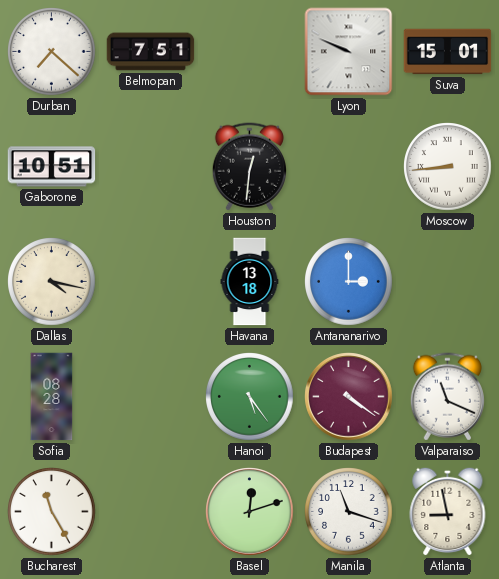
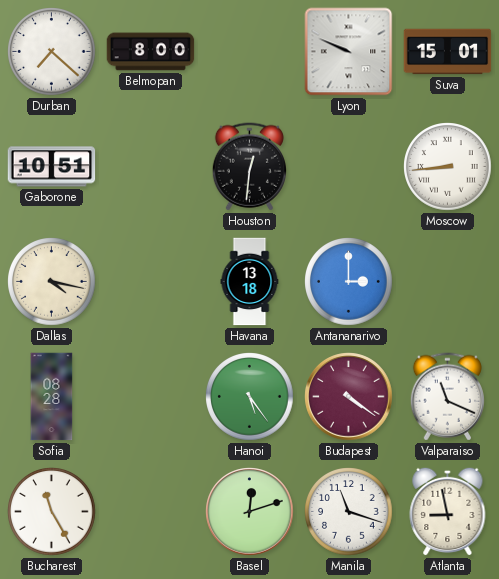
Belmopan: 7:51 -> 8:00 (151, 52)
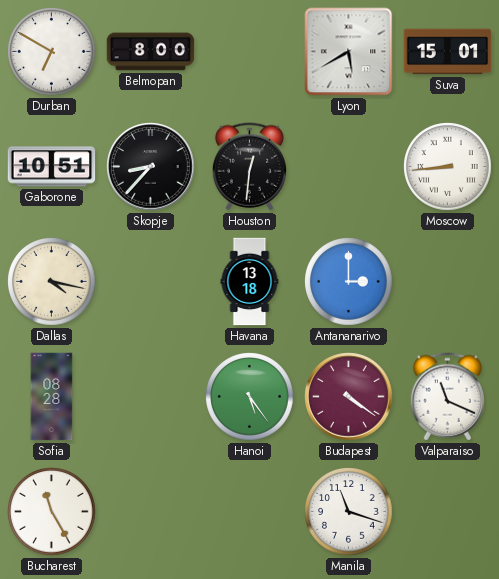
Durban: 7:22 -> 6:50 (52, 52)
Lyon: 9:49 -> 5:40 (349, 52)
Skopje: none -> 8:37 (151, 167)
Basel: 12:12 -> none (250, 512)
Atlanta: 8:58 -> none (448, 511)
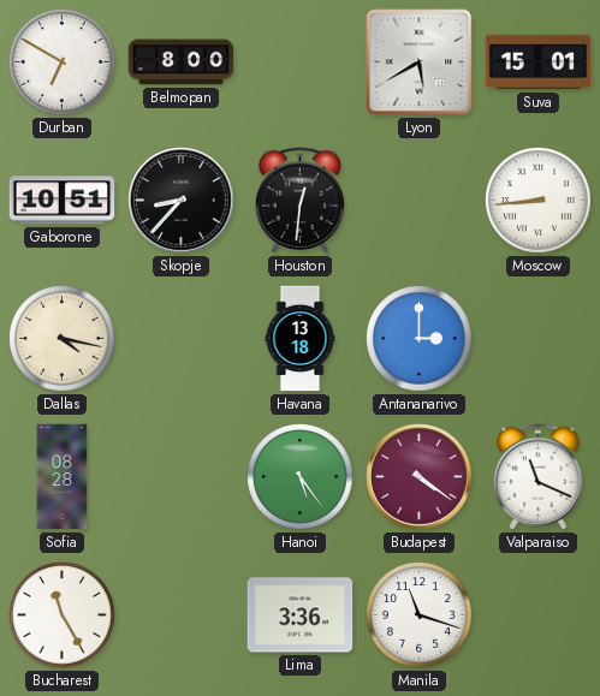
Lima: none -> 3:36 (301, 615)
